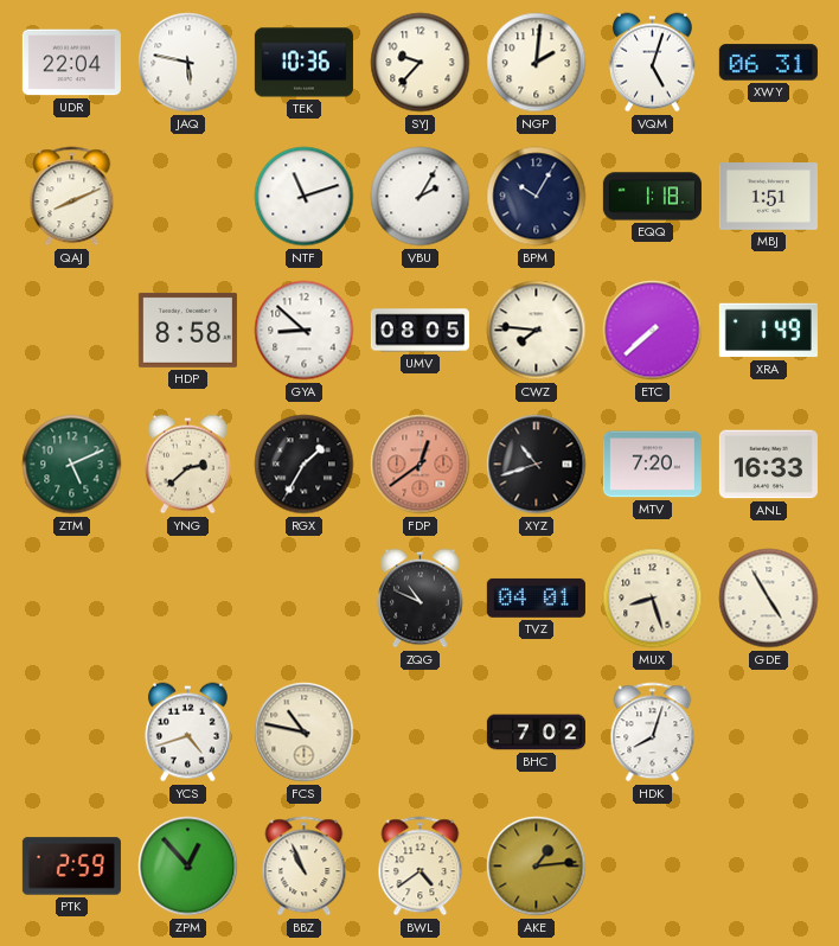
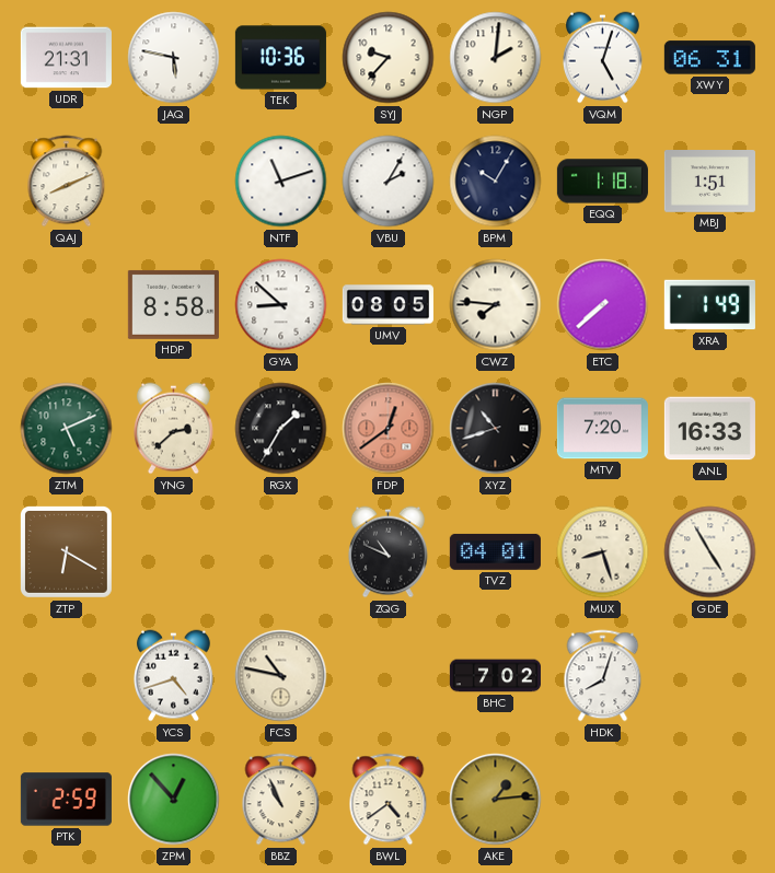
UDR: 22:04 -> 21:31 (66, 58)
ZTP: none -> 6:20 (66, 551)
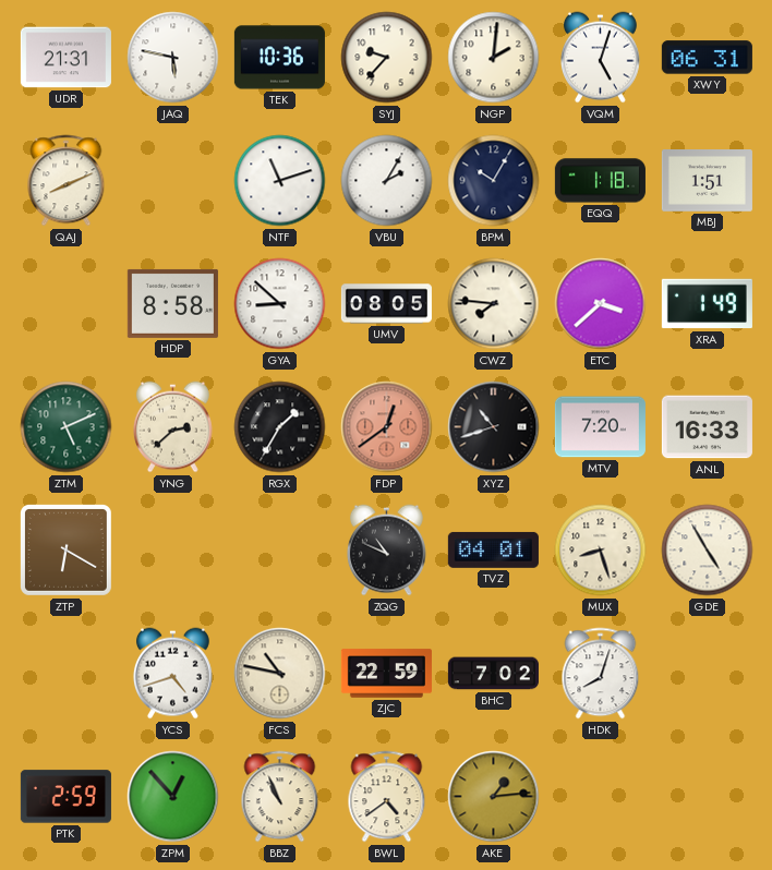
ETC: 7:38 -> 3:38 (601, 304)
ZJC: none -> 22:59 (386, 674)
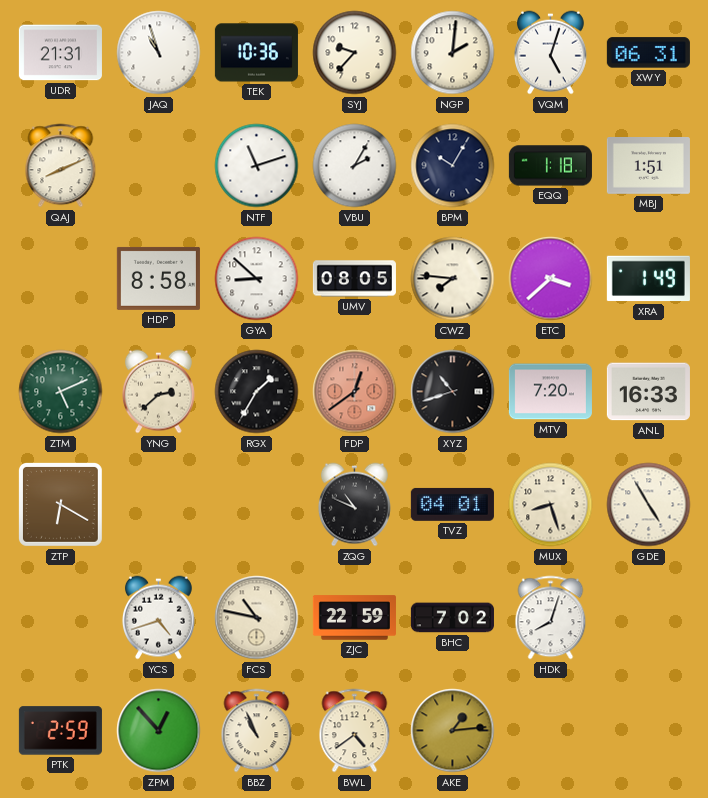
JAQ: 5:47 -> 10:57 (159, 53)
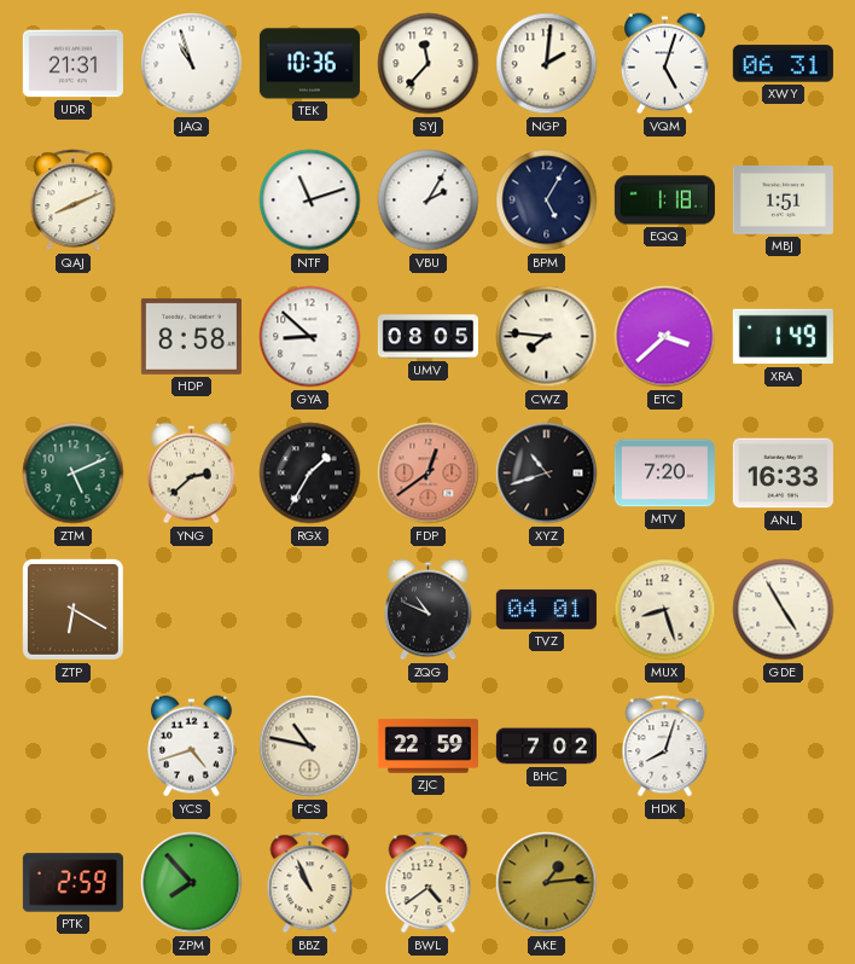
SYJ: 9:37 -> 11:37 (429, 64)
BPM: 10:05 -> 5:05 (547, 201)
ZPM: 12:53 -> 7:53 (192, 883)
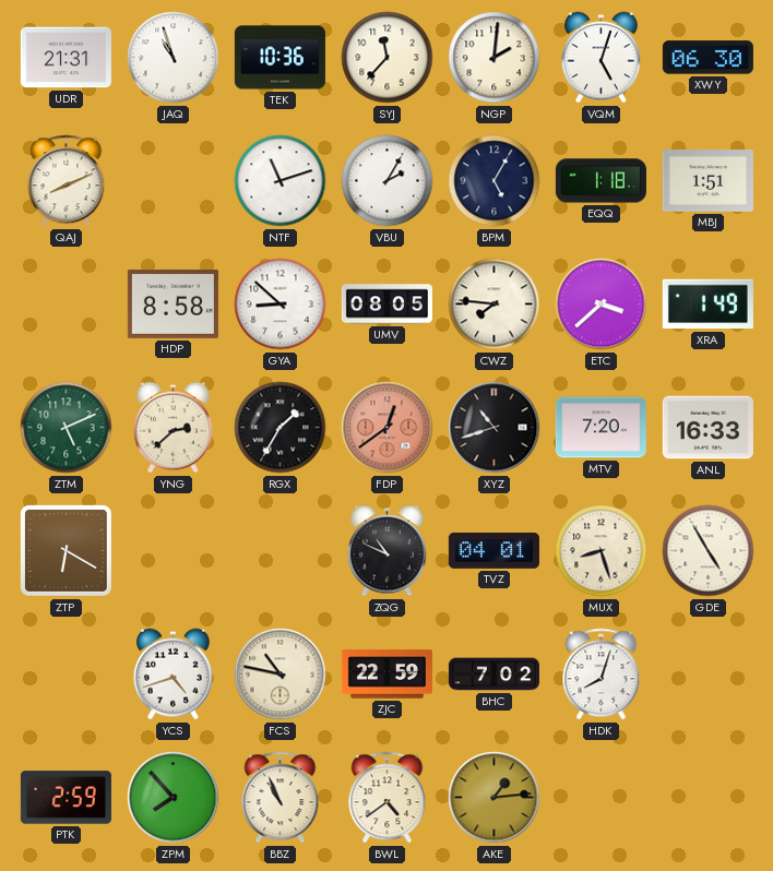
XWY: 06:31 -> 06:30 (707, 58)
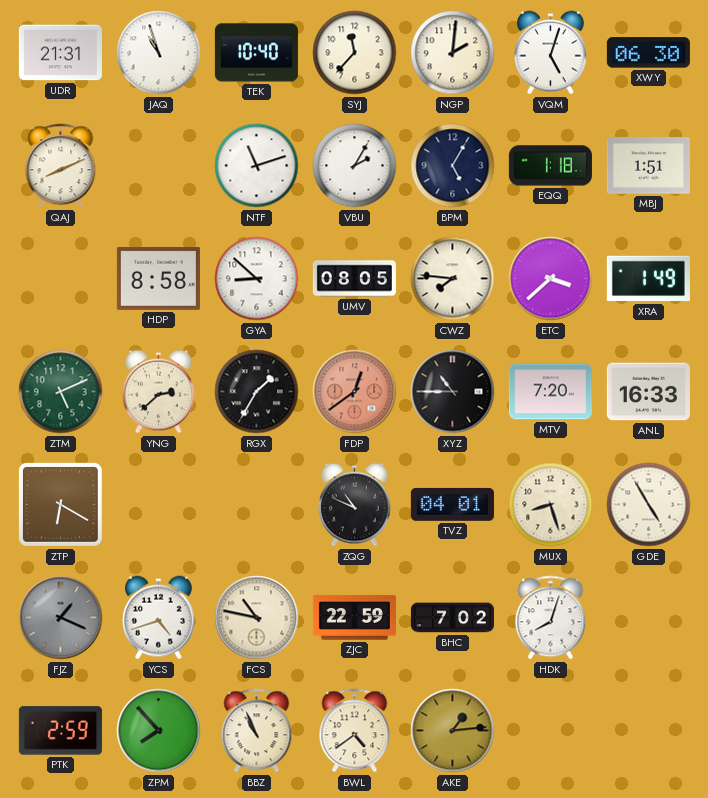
TEK: 10:36 -> 10:40 (256, 53)
XYZ: 10:42 -> 10:45 (453, 392)
FJZ: none -> 1:19 (61, 618)
